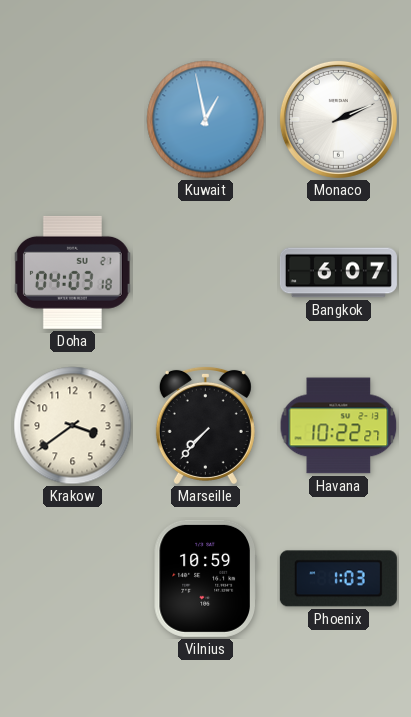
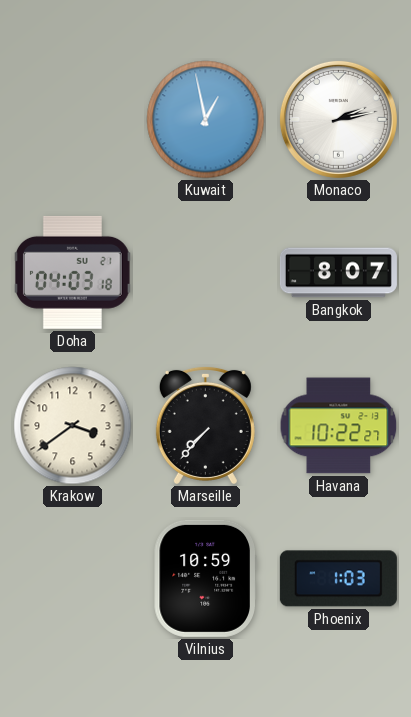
Monaco: 2:11 -> 2:13 (338, 119)
Bangkok: 6:07 -> 8:07 (338, 273)
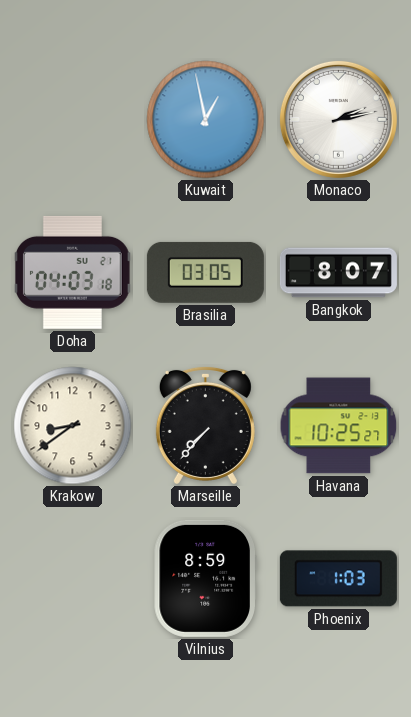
Brasilia: none -> 03:05 (205, 272)
Krakow: 3:39 -> 8:39 (73, 426)
Havana: 10:22 -> 10:25 (339, 426)
Vilnius: 10:59 -> 8:59 (205, 578)
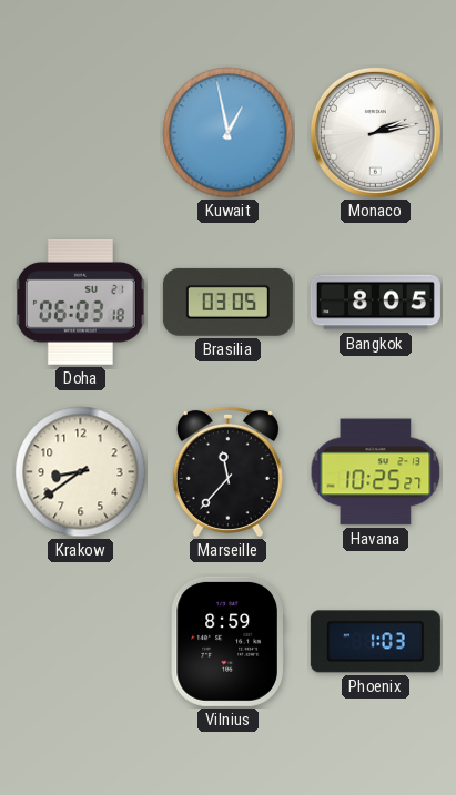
Doha: 04:03 -> 06:03 (80, 302)
Bangkok: 8:07 -> 8:05 (375, 303)
Marseille: 7:37 -> 11:37 (227, 471)
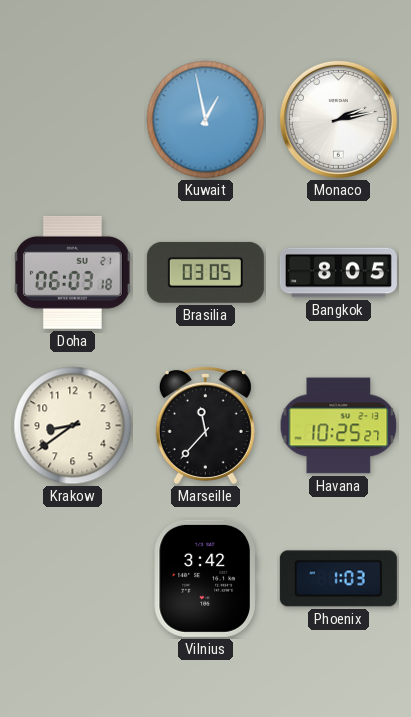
Vilnius: 8:59 -> 3:42 (205, 578)
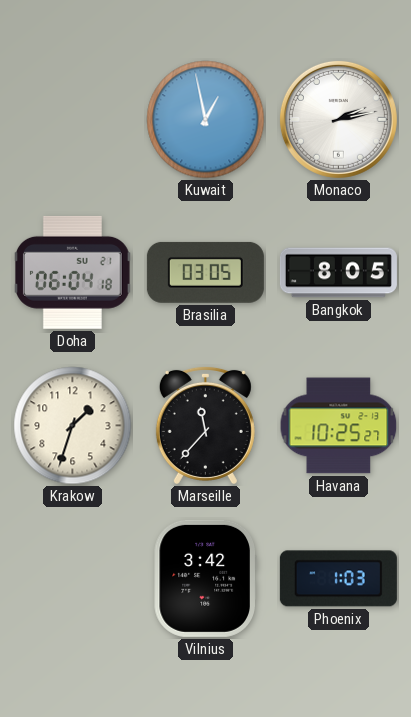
Doha: 06:03 -> 06:04 (72, 272)
Krakow: 8:39 -> 1:33 (73, 426)
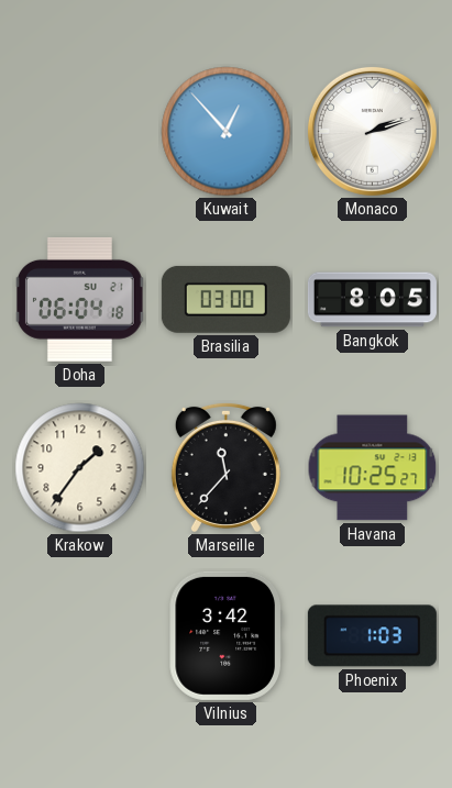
Kuwait: 12:58 -> 12:53 (227, 132)
Monaco: 2:13 -> 2:12 (372, 131)
Brasilia: 03:05 -> 03:00 (225, 299)
Krakow: 1:33 -> 1:36 (80, 468)
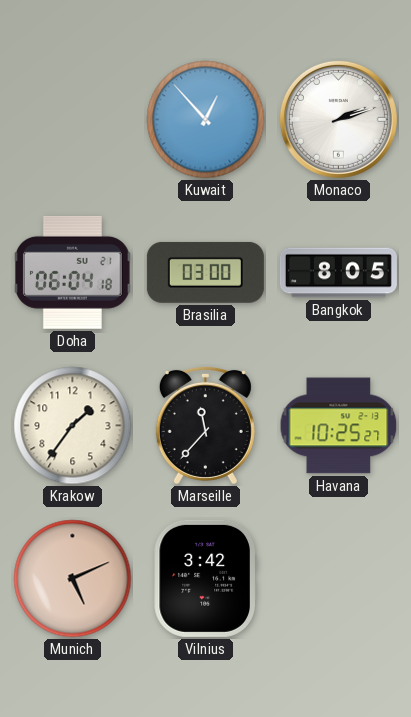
Munich: none -> 5:11 (73, 579)
Phoenix: 1:03 -> none (372, 636)
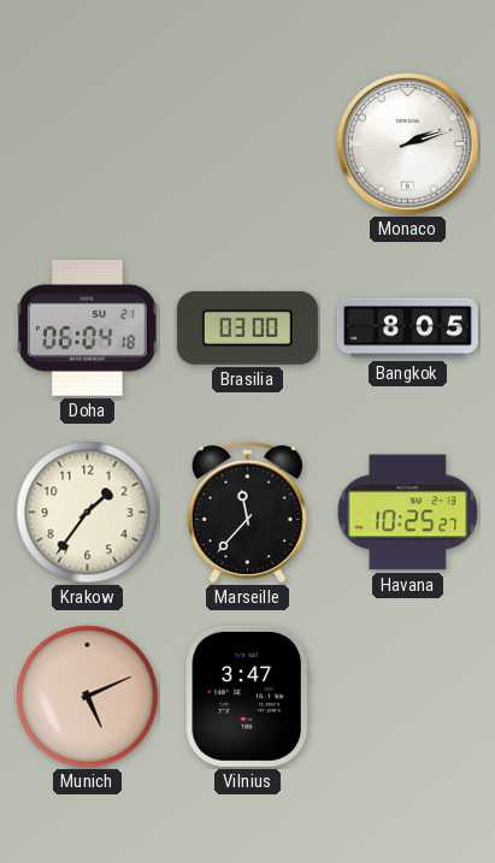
Kuwait: 12:53 -> none (206, 120)
Vilnius: 3:42 -> 3:47 (247, 696)
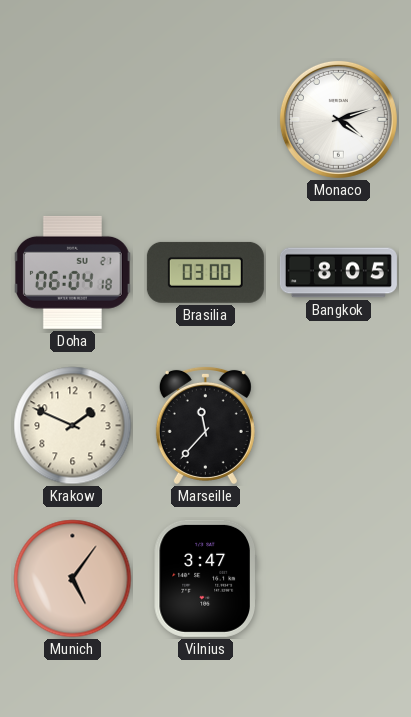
Monaco: 2:12 -> 4:12 (338, 119)
Krakow: 1:36 -> 1:49 (73, 426)
Havana: 10:25 -> none (408, 513)
Munich: 5:11 -> 5:06 (73, 579)
